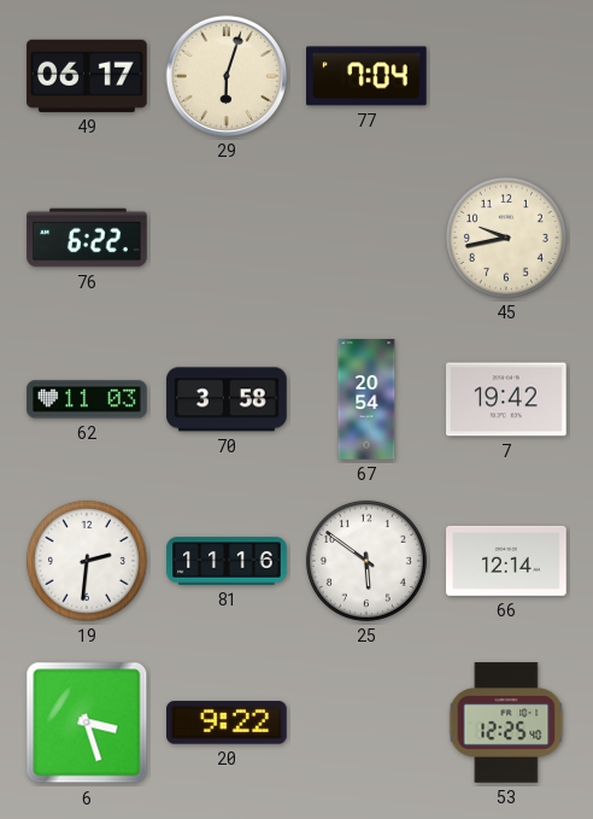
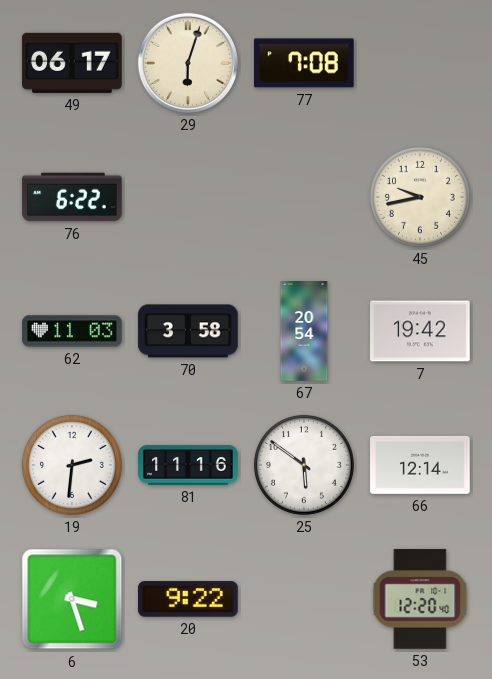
77: 7:04 -> 7:08 (305, 63)
53: 12:25 -> 12:20 (420, 599)
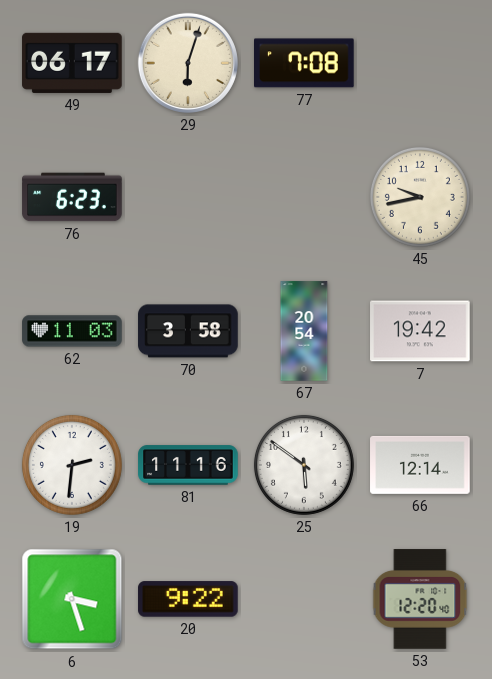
76: 6:22 -> 6:23 (72, 197)
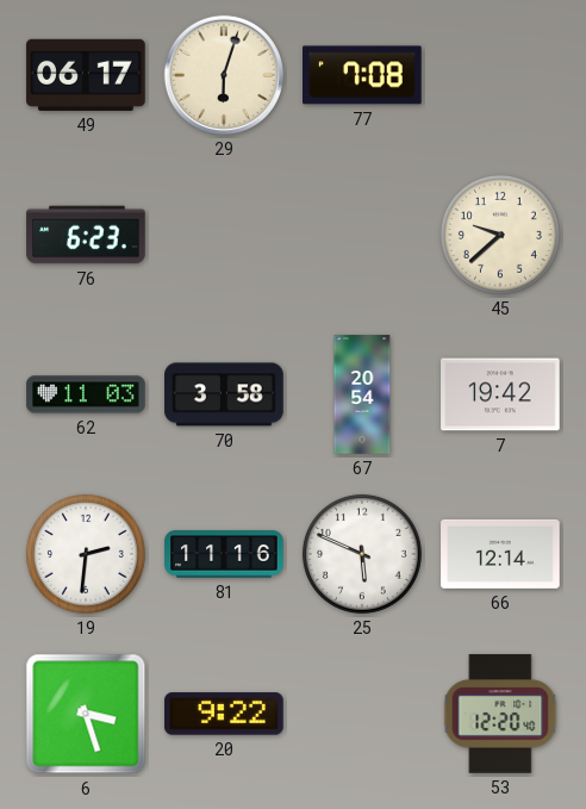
45: 9:43 -> 9:38 (500, 235)
25: 5:51 -> 5:49 (362, 554)
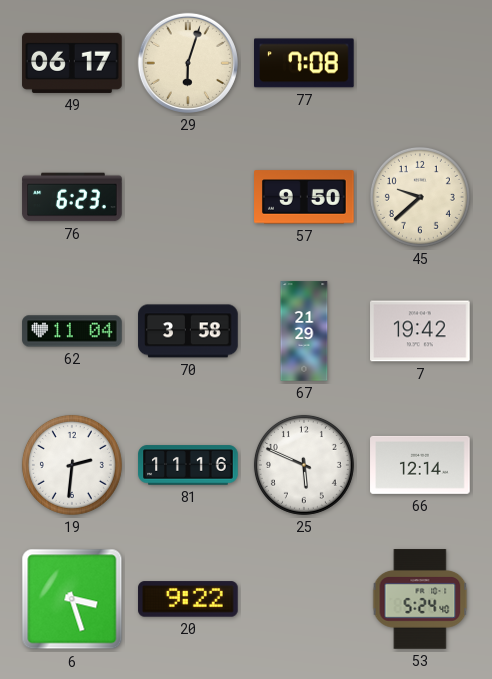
57: none -> 9:50 (304, 197)
62: 11:03 -> 11:04 (72, 331)
67: 20:54 -> 21:29 (304, 331)
53: 12:20 -> 5:24 (420, 599)
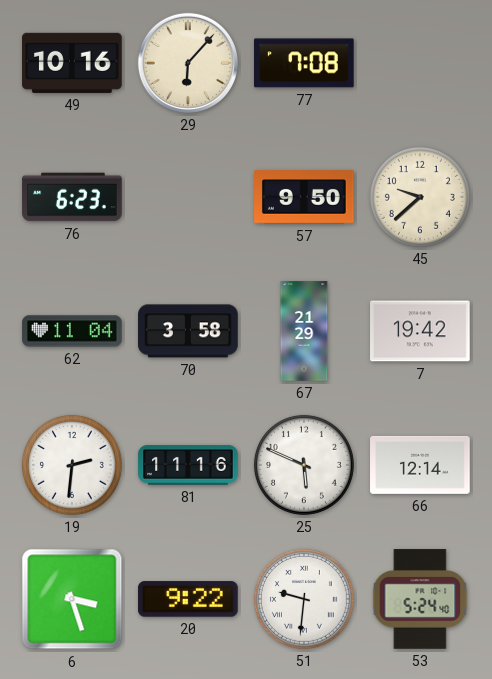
49: 06:17 -> 10:16 (72, 63)
29: 6:03 -> 6:07 (188, 63)
51: none -> 9:31 (304, 599)
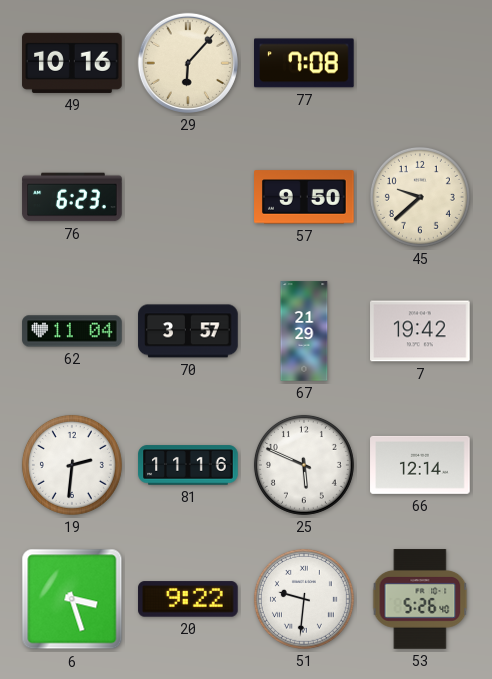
70: 3:58 -> 3:57 (188, 331)
53: 5:24 -> 5:26 (420, 599)
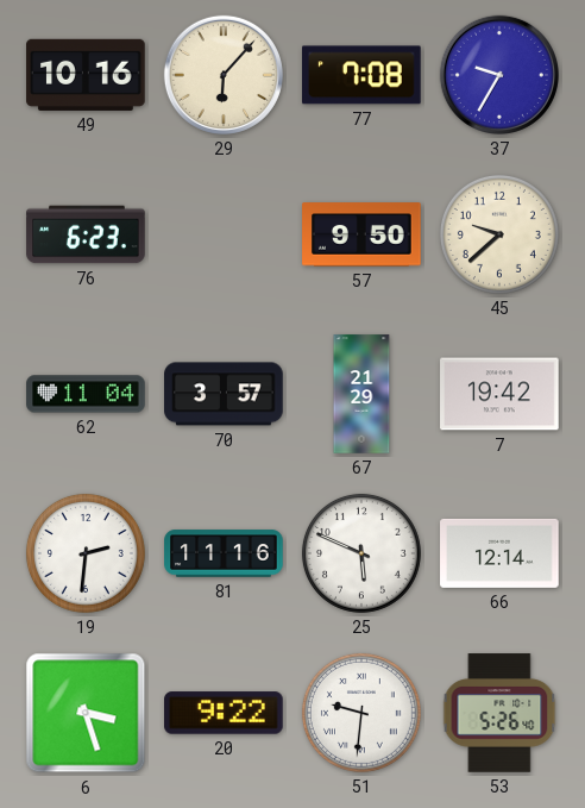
37: none -> 9:35 (499, 75)
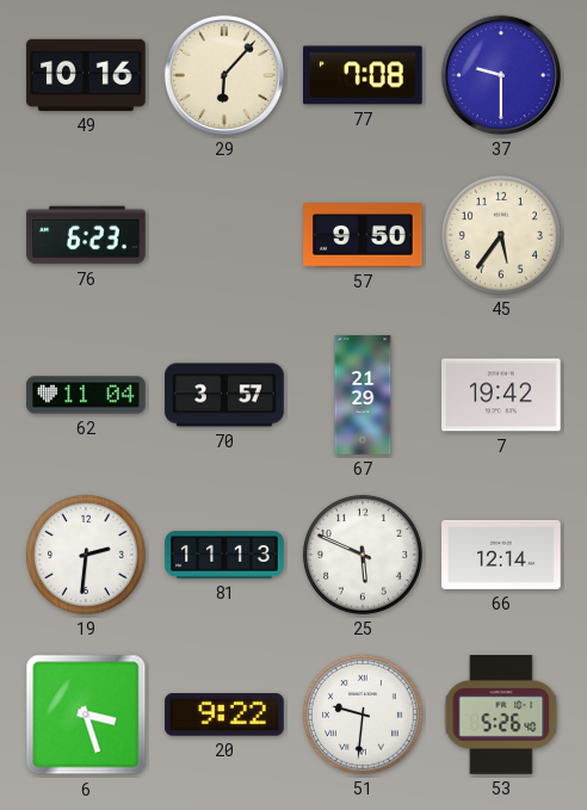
37: 9:35 -> 9:30 (501, 75)
45: 9:38 -> 5:36 (501, 235)
81: 11:16 -> 11:13 (224, 555)
